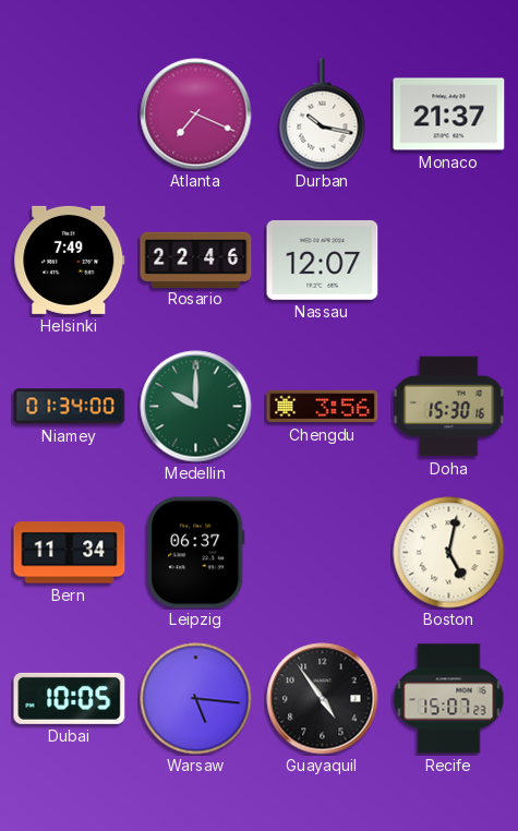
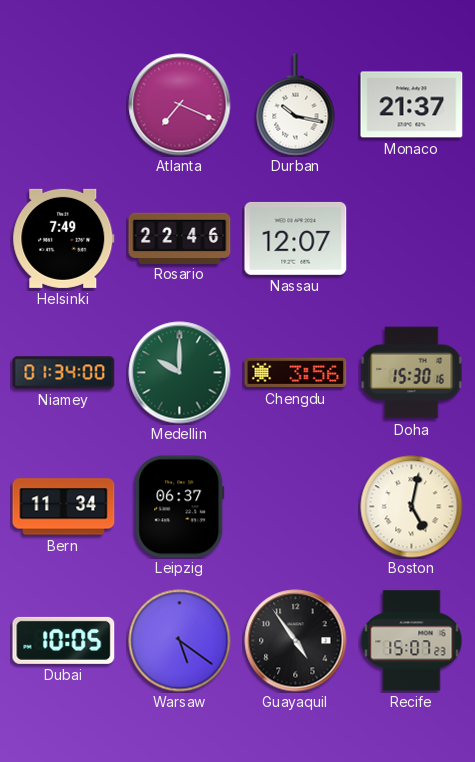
Warsaw: 5:16 -> 5:21 (180, 641)
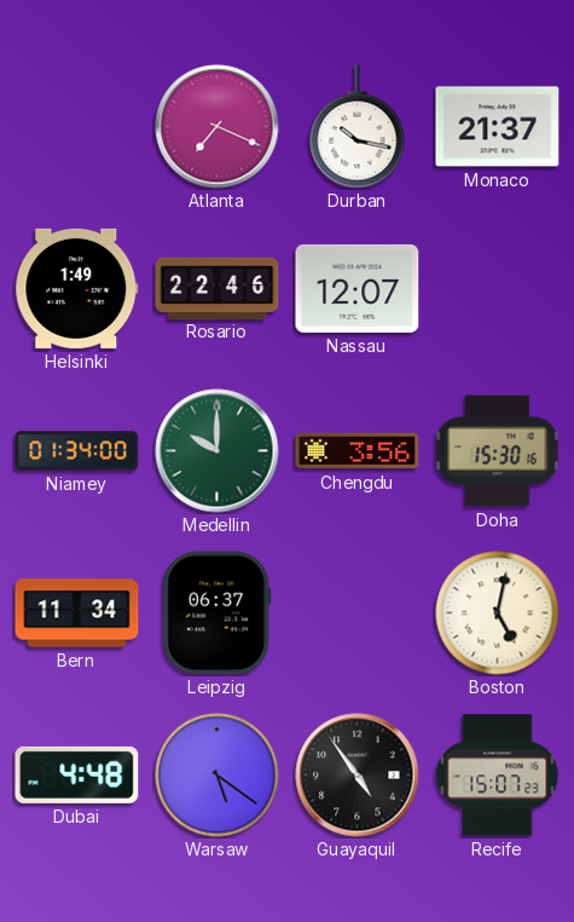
Helsinki: 7:49 -> 1:49 (77, 288)
Dubai: 10:05 -> 4:48 (77, 774)
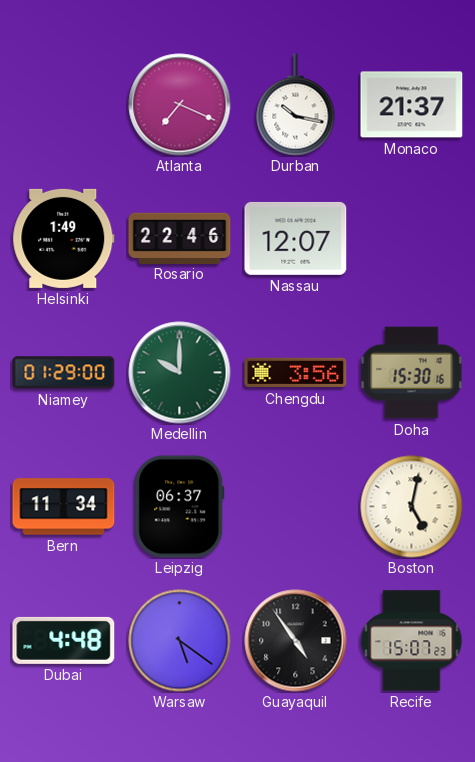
Niamey: 01:34 -> 01:29 (64, 373)
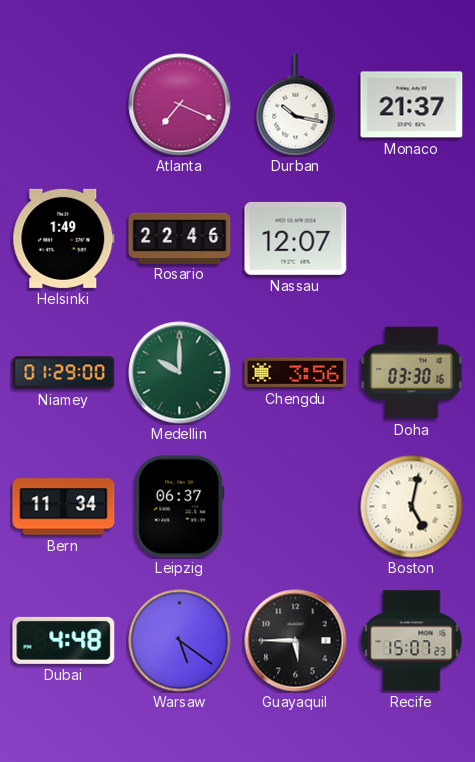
Doha: 15:30 -> 03:30 (412, 373)
Guayaquil: 4:54 -> 5:45 (296, 641)
